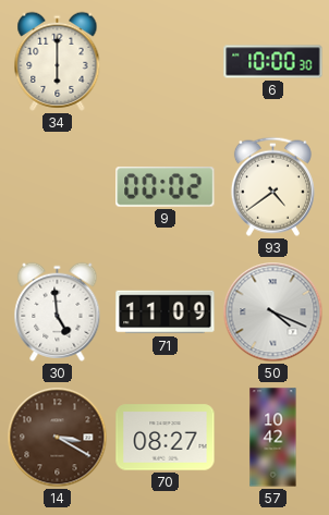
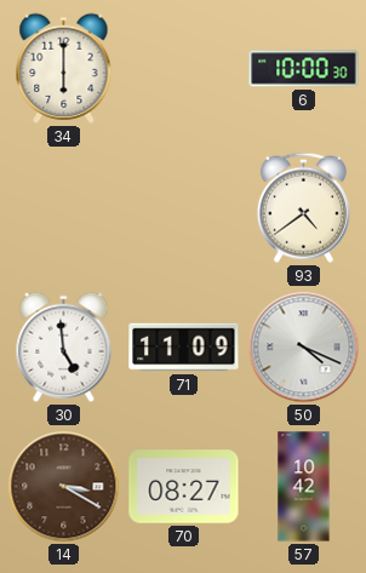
9: 00:02 -> none (166, 187)
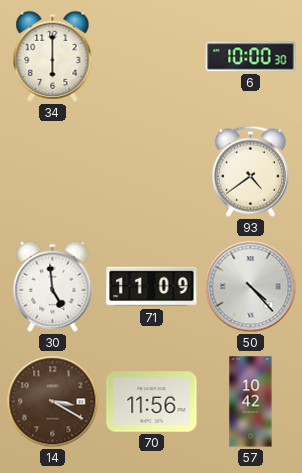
50: 4:19 -> 4:23 (251, 287)
70: 08:27 -> 11:56 (152, 402)
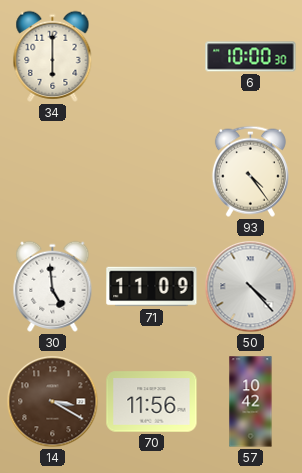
93: 4:39 -> 4:24 (250, 171)
